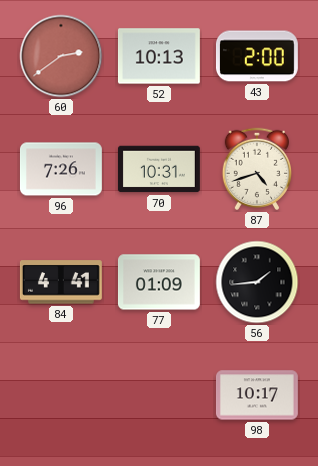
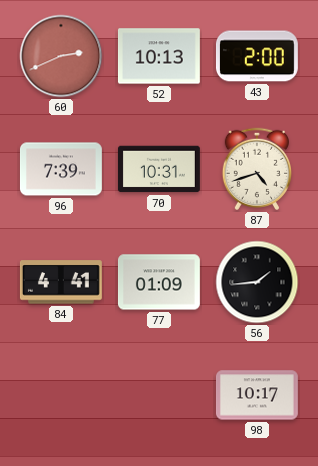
60: 2:39 -> 2:41 (61, 56)
96: 7:26 -> 7:39 (61, 169)
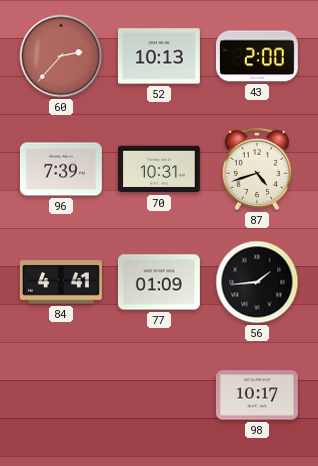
60: 2:41 -> 2:37 (61, 56)
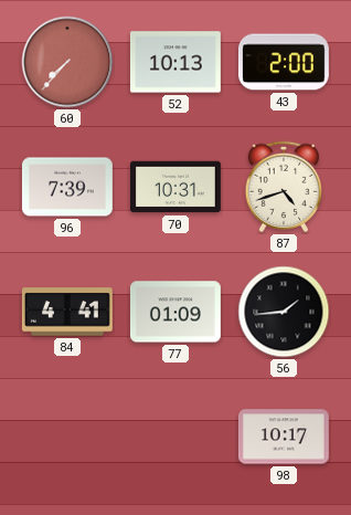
60: 2:37 -> 7:37 (67, 62)
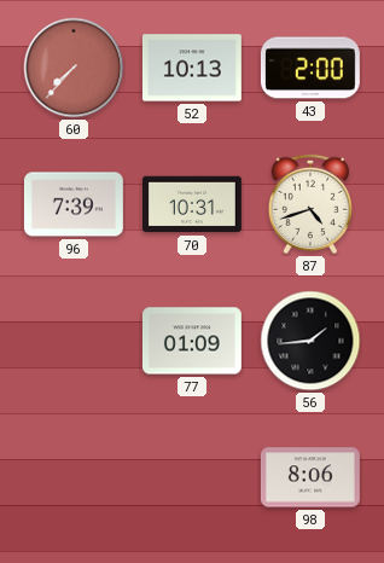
84: 4:41 -> none (67, 312)
98: 10:17 -> 8:06 (310, 477)
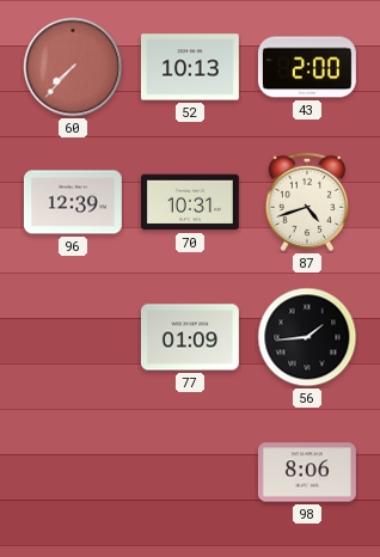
96: 7:39 -> 12:39 (73, 202)
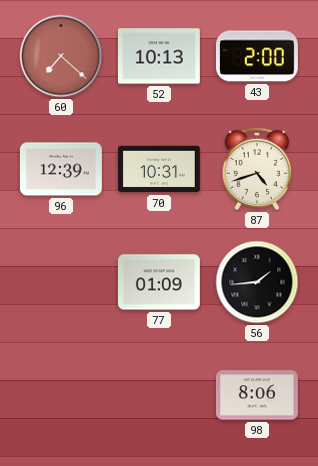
60: 7:37 -> 7:22 (61, 56)
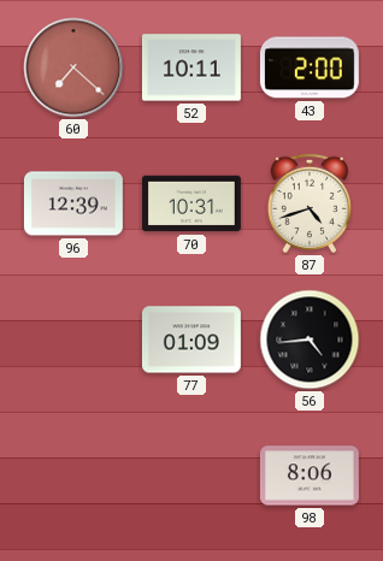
52: 10:13 -> 10:11 (191, 67)
56: 1:44 -> 4:44 (310, 339)
